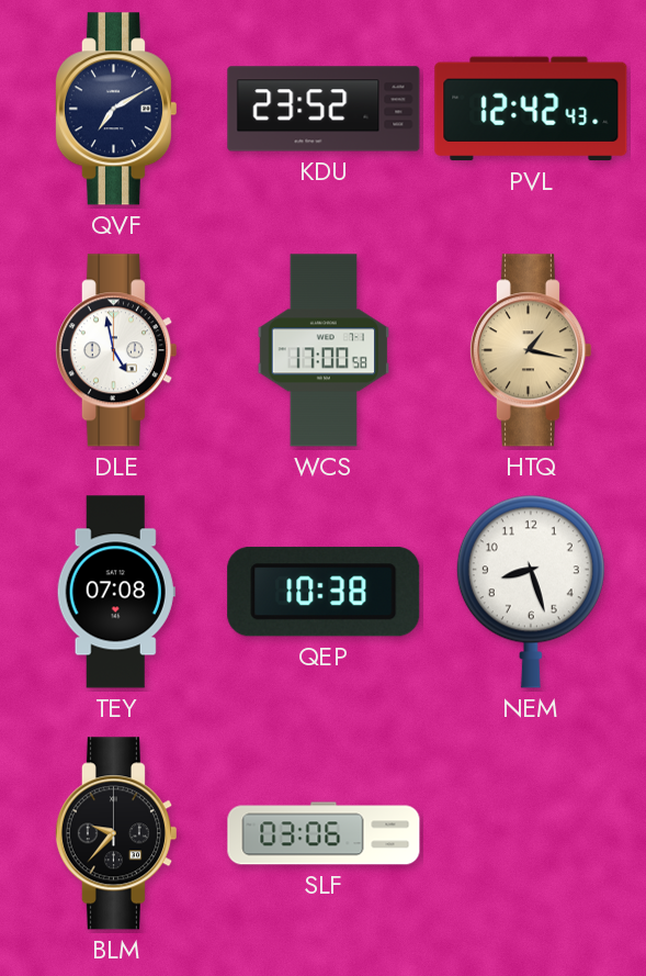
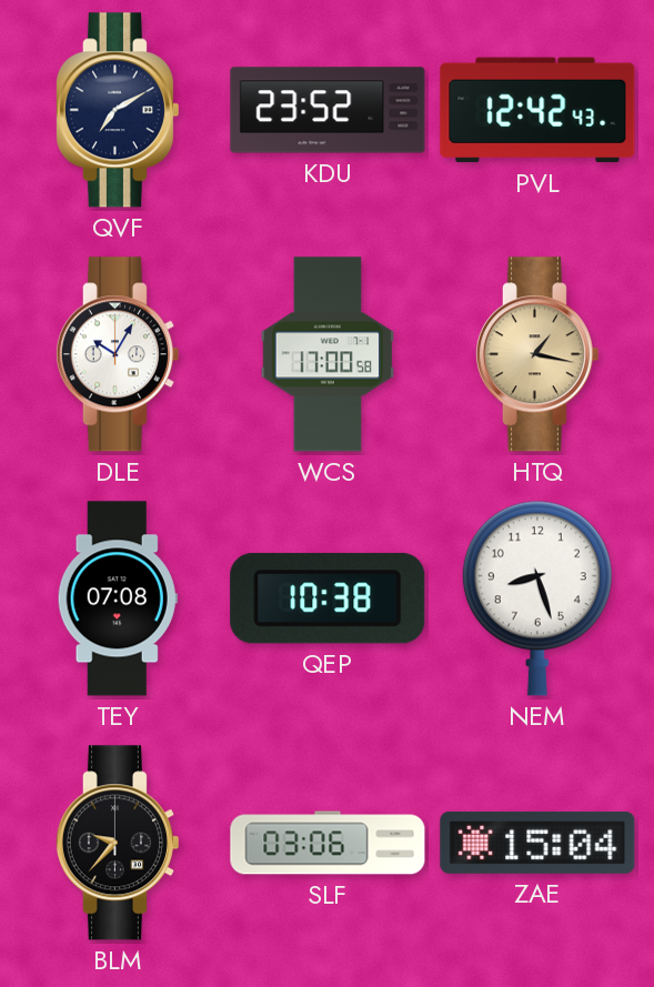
DLE: 4:58 -> 10:05 (117, 354)
ZAE: none -> 15:04 (537, 843)
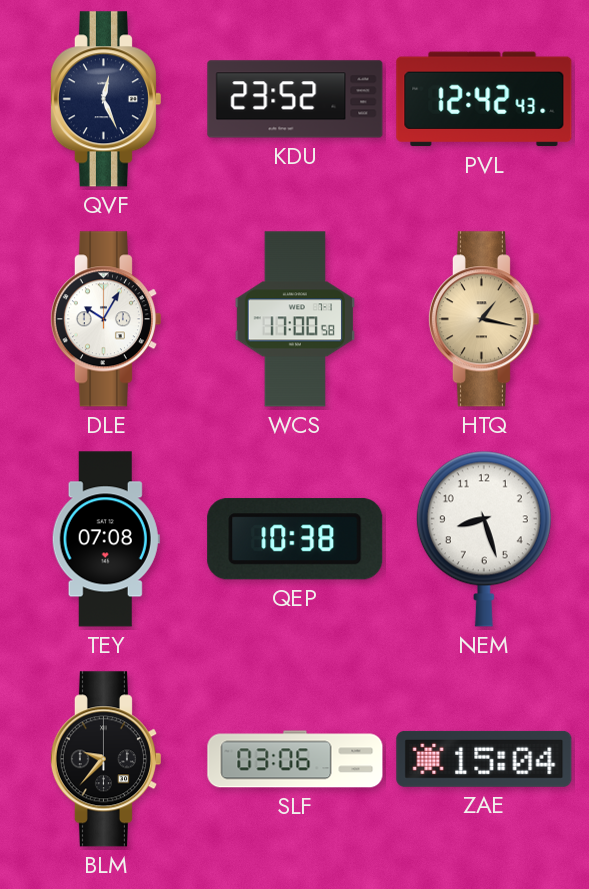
QVF: 7:10 -> 12:26 (105, 99)
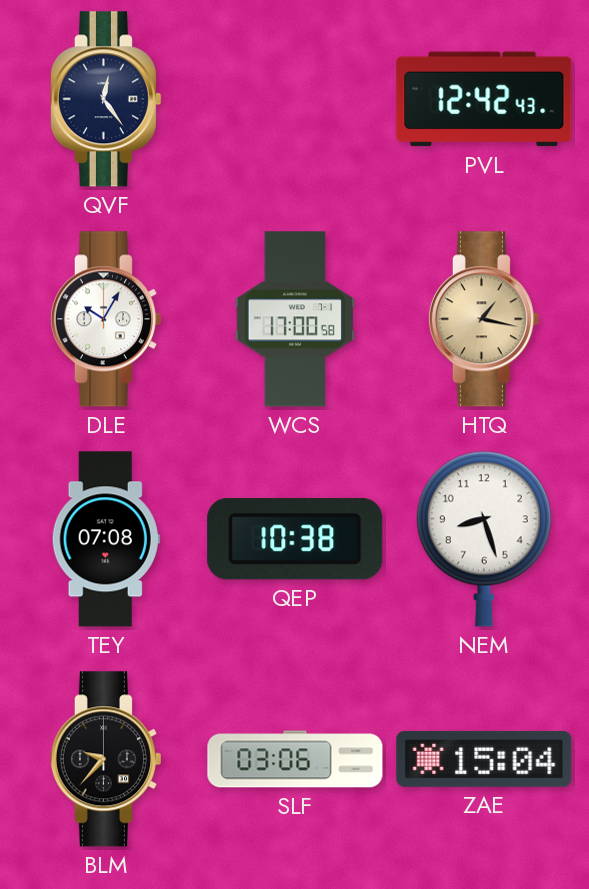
QVF: 12:26 -> 12:24 (105, 99)
KDU: 23:52 -> none (295, 99)
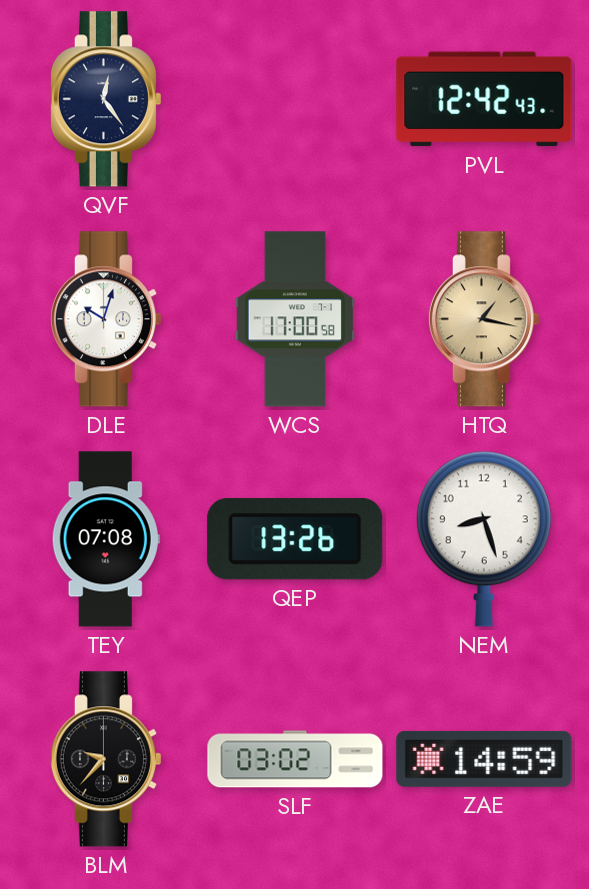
DLE: 10:05 -> 10:03 (105, 319)
QEP: 10:38 -> 13:26 (295, 539)
SLF: 03:06 -> 03:02 (295, 759)
ZAE: 15:04 -> 14:59 (484, 759)
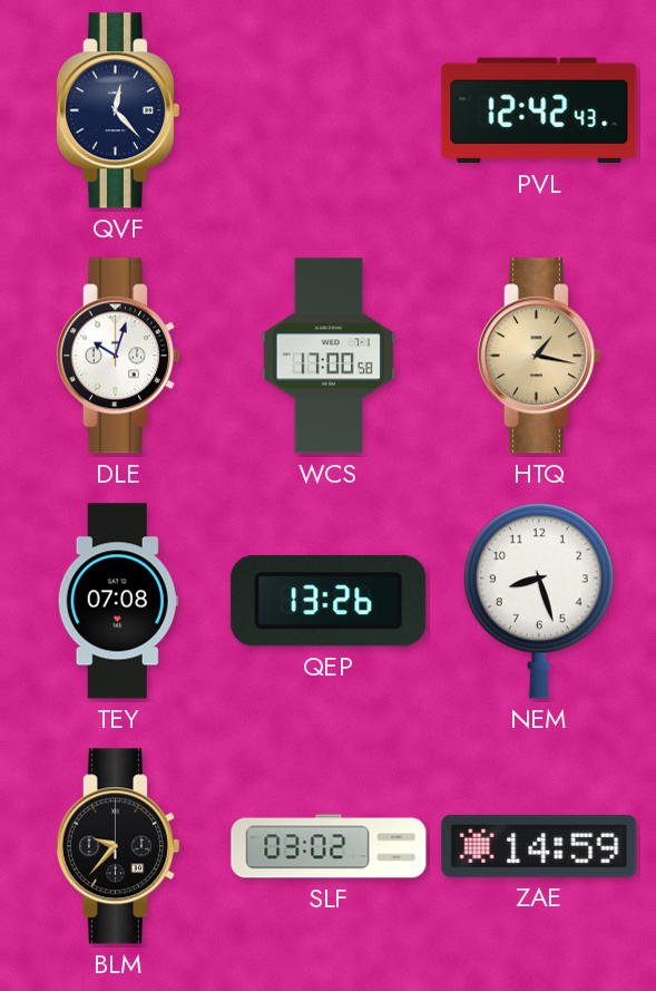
QVF: 12:24 -> 12:23 (117, 110)
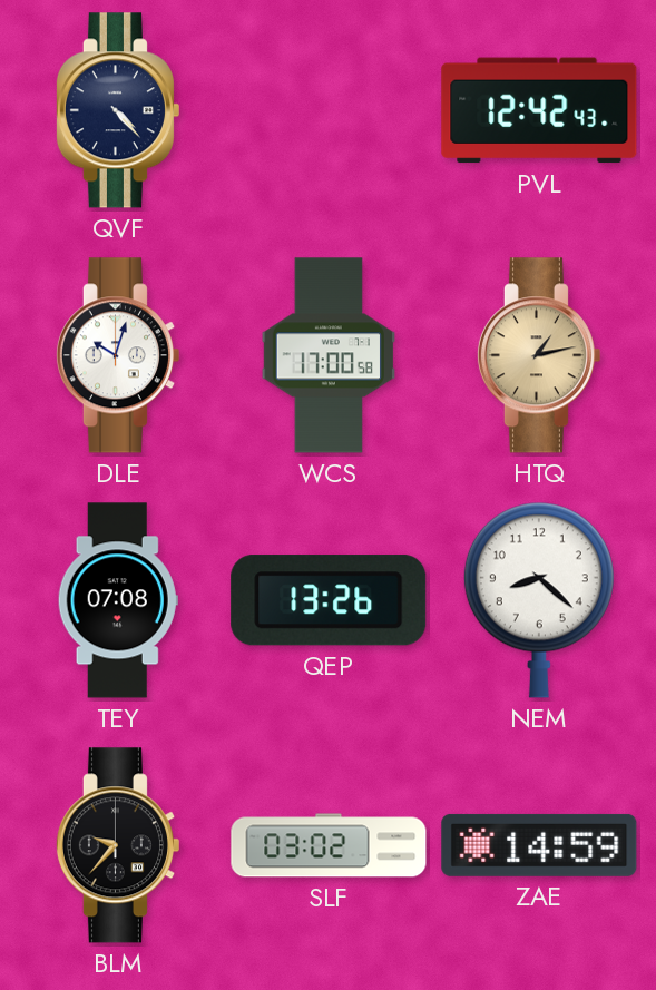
QVF: 12:23 -> 4:23 (117, 110)
HTQ: 1:17 -> 1:13 (538, 355)
NEM: 8:27 -> 8:22 (539, 600)
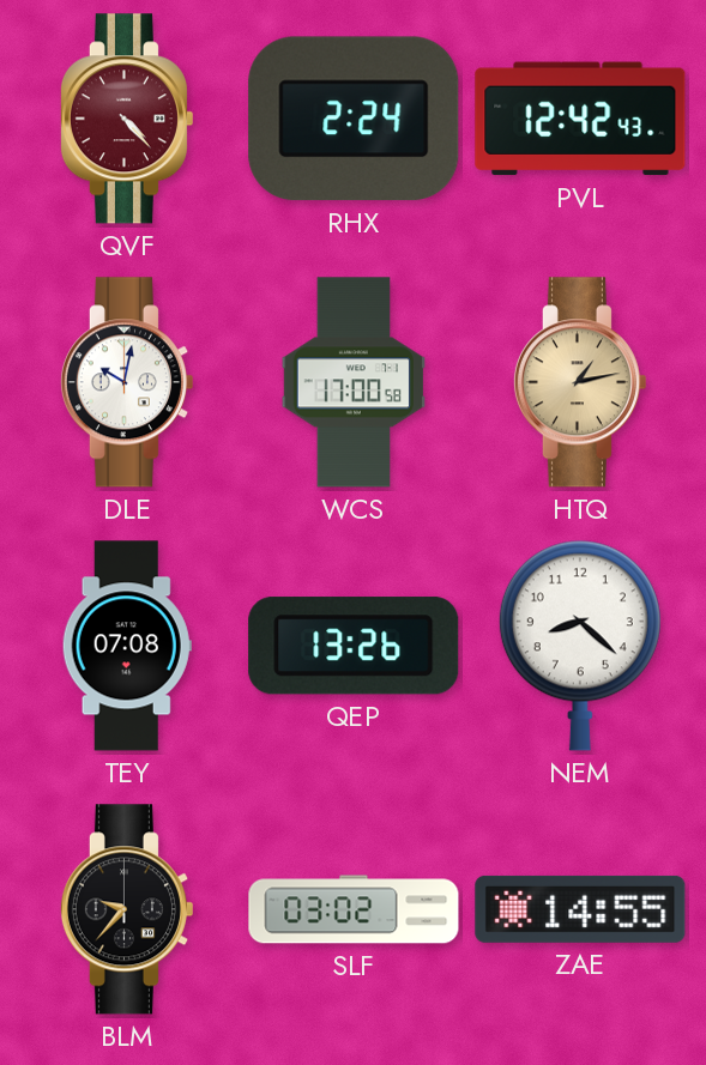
QVF dial: navy -> burgundy (126, 119)
RHX: none -> 2:24 (354, 119)
DLE: 10:03 -> 10:02 (126, 382)
ZAE: 14:59 -> 14:55 (580, 909)
